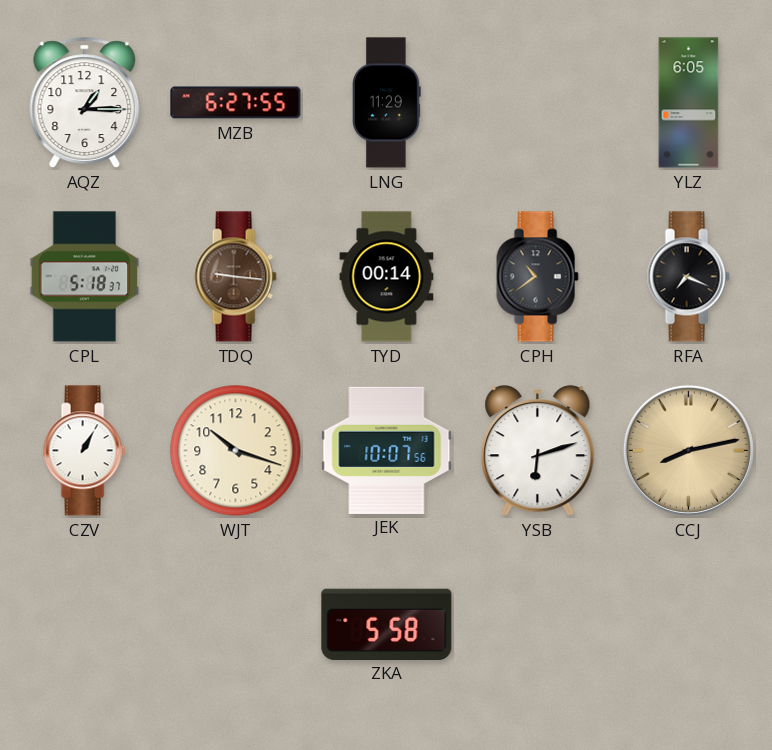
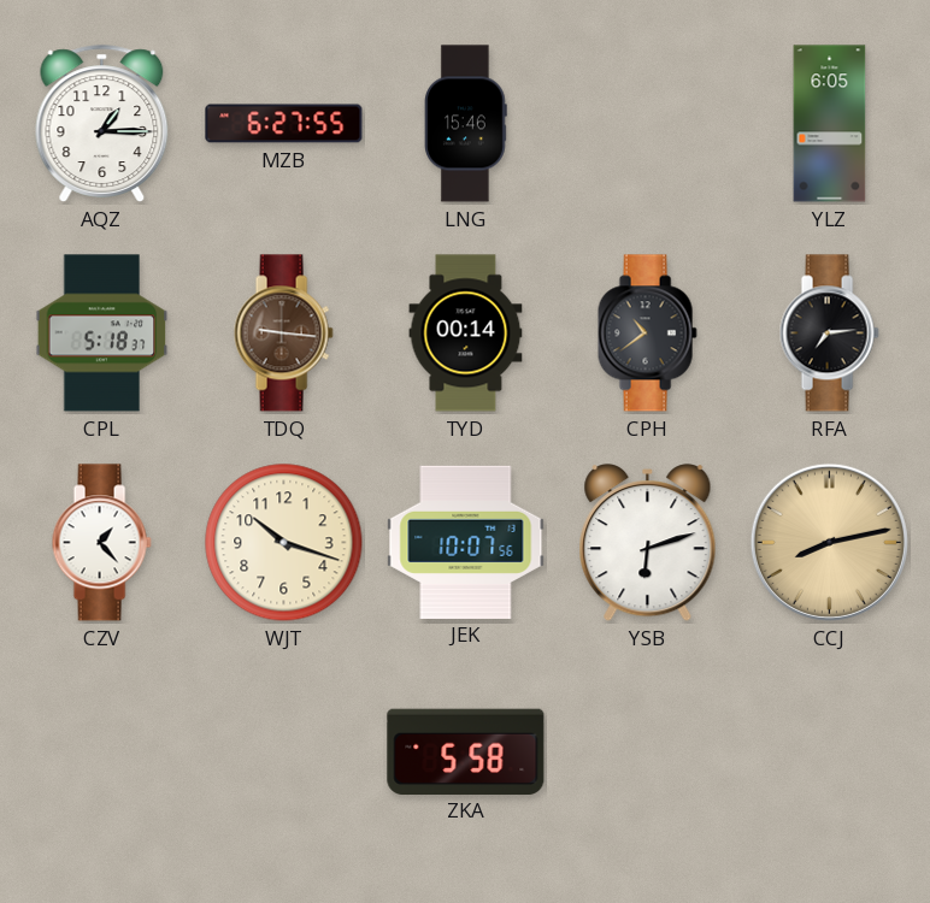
LNG: 11:29 -> 15:46 (465, 124)
RFA: 7:19 -> 7:14 (829, 334)
CZV: 1:05 -> 1:23 (101, 543)
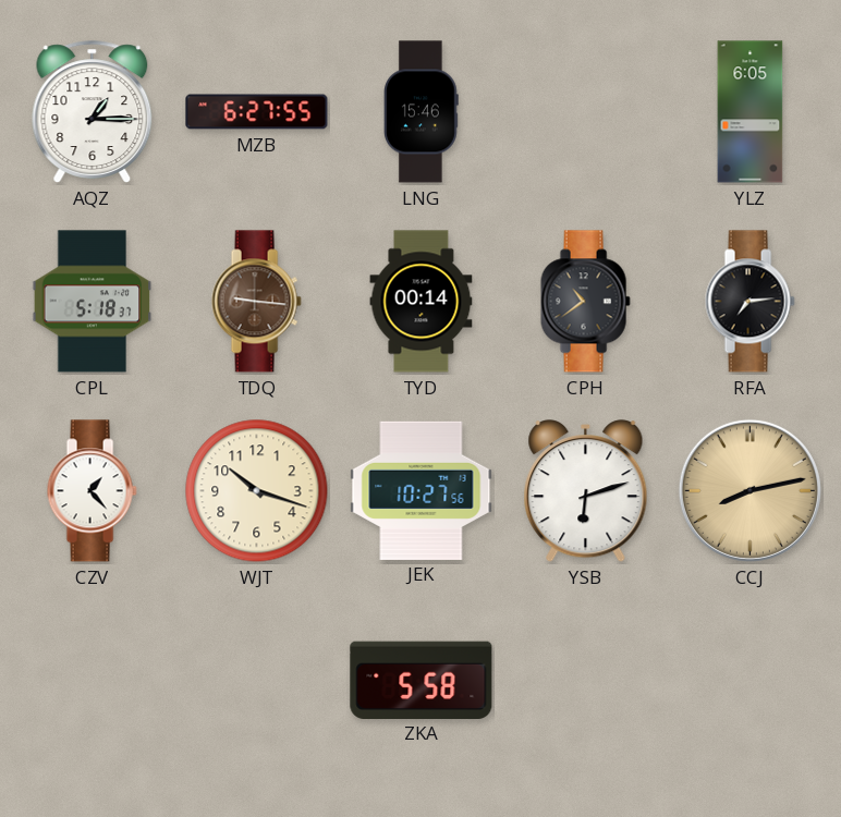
JEK: 10:07 -> 10:27 (422, 490)
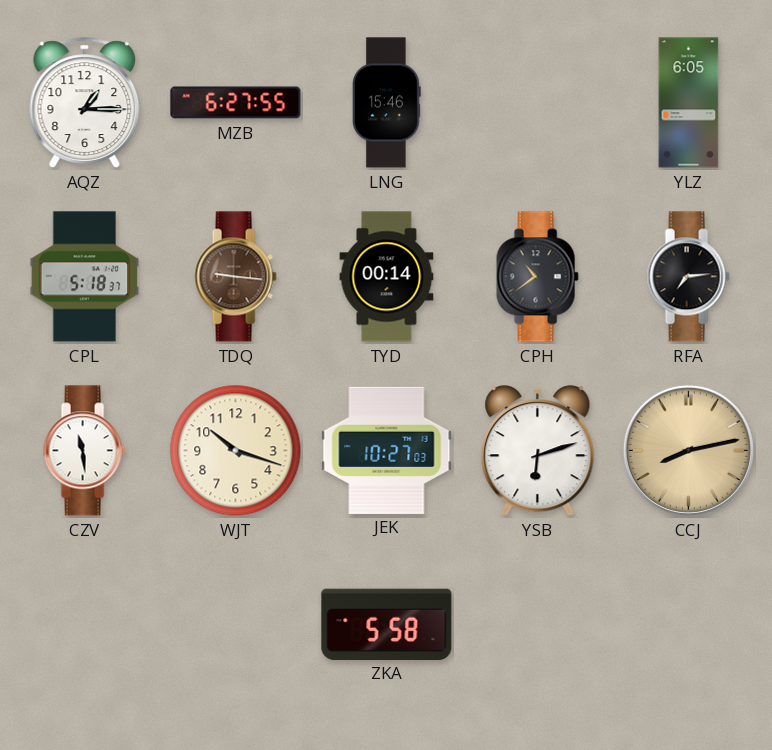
CZV: 1:23 -> 11:29 (84, 451)
JEK: 10:27:56 -> 10:27:03 (387, 450)
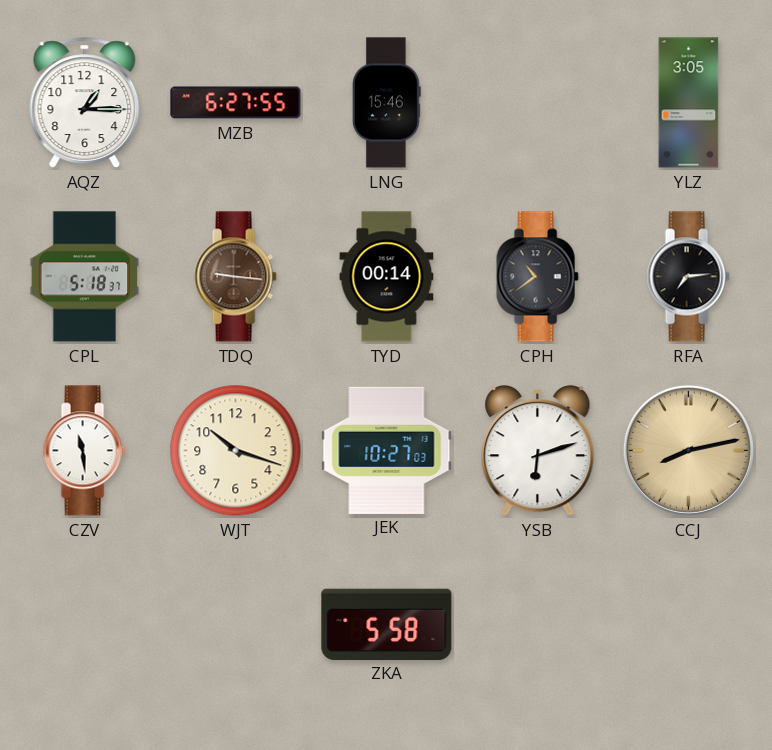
YLZ: 6:05 -> 3:05 (689, 103)
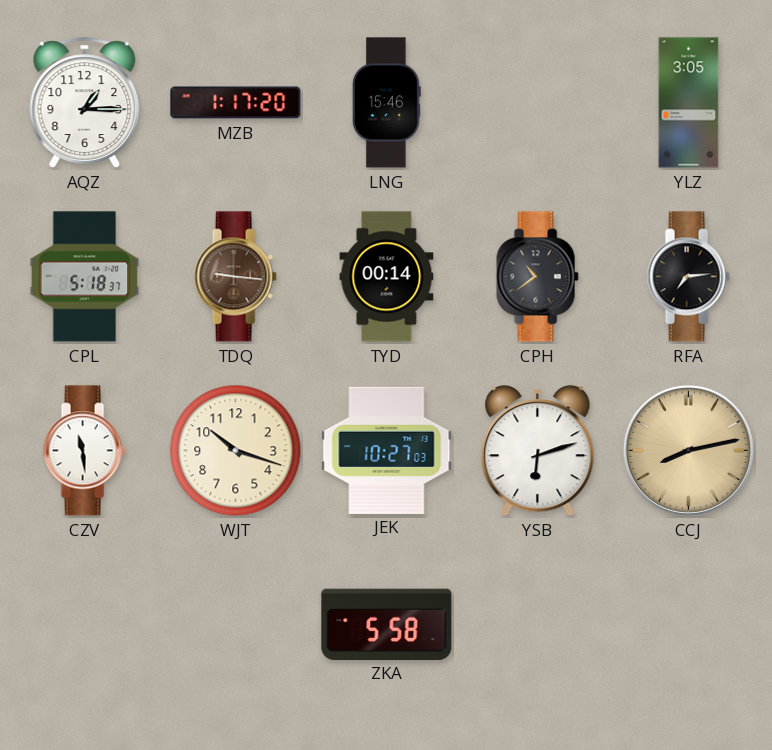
MZB: 6:27 -> 1:17 (236, 103)
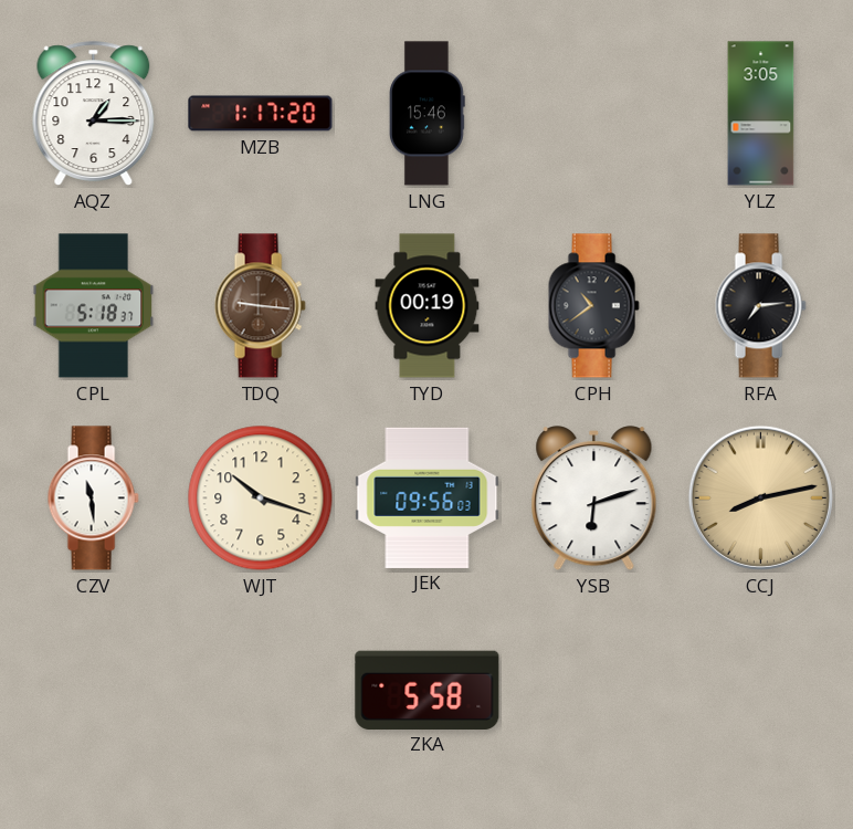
TYD: 00:14 -> 00:19 (428, 306)
JEK: 10:27 -> 09:56 (428, 497)
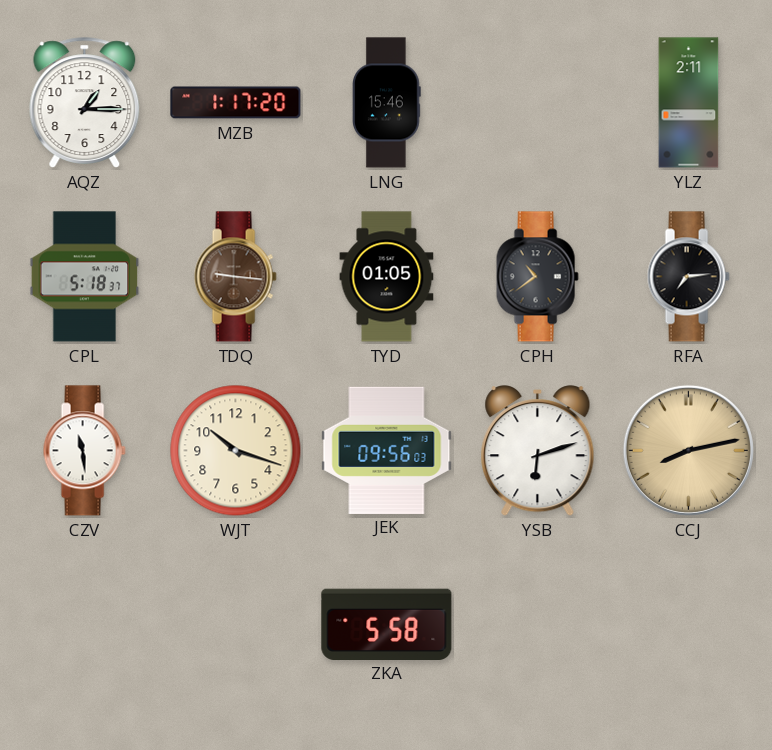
YLZ: 3:05 -> 2:11 (689, 103)
TYD: 00:19 -> 01:05 (387, 277)
